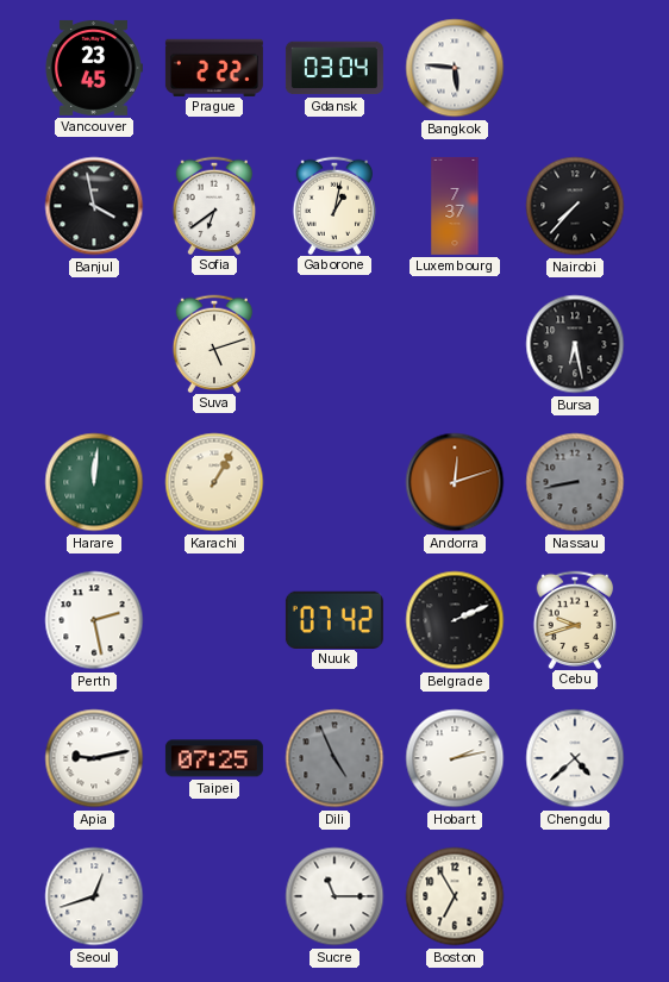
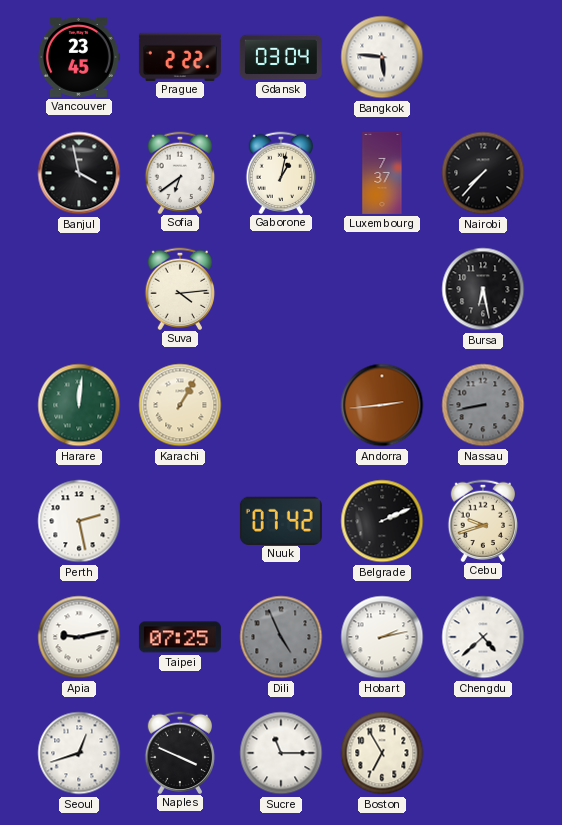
Suva: 5:12 -> 4:14 (180, 288)
Andorra: 12:12 -> 2:44 (382, 405)
Naples: none -> 3:49 (180, 752)
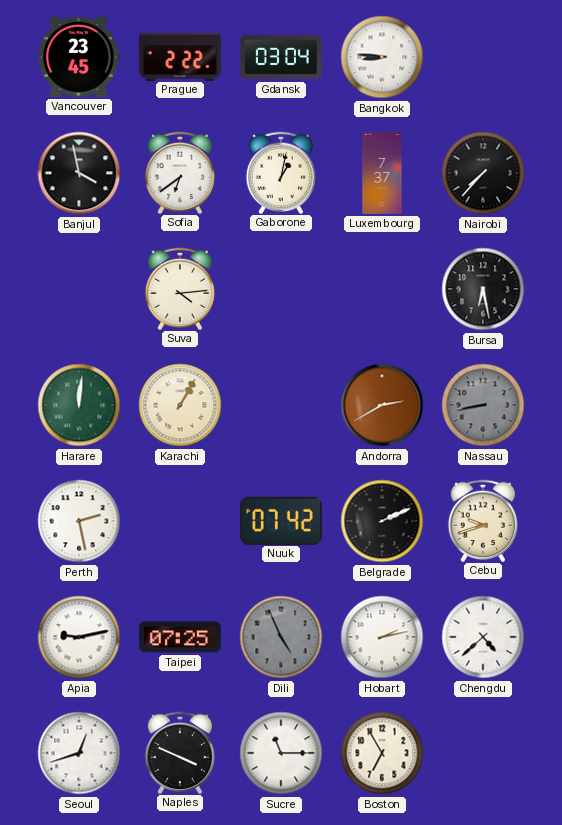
Bangkok: 5:46 -> 8:46 (382, 57)
Andorra: 2:44 -> 2:40 (382, 405)
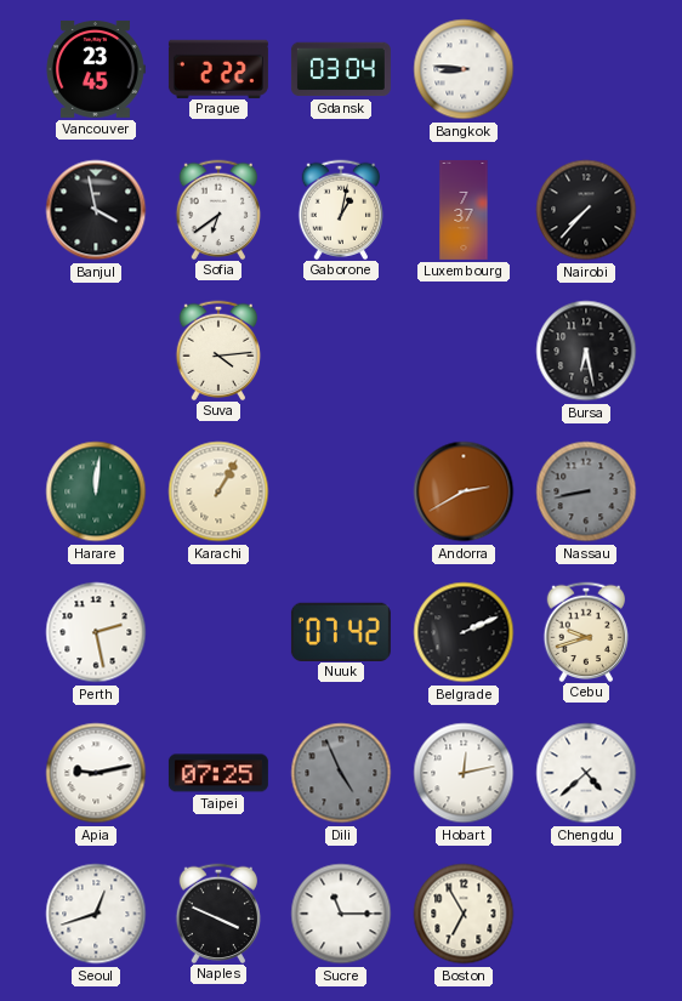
Hobart: 2:13 -> 12:13 (464, 773)
